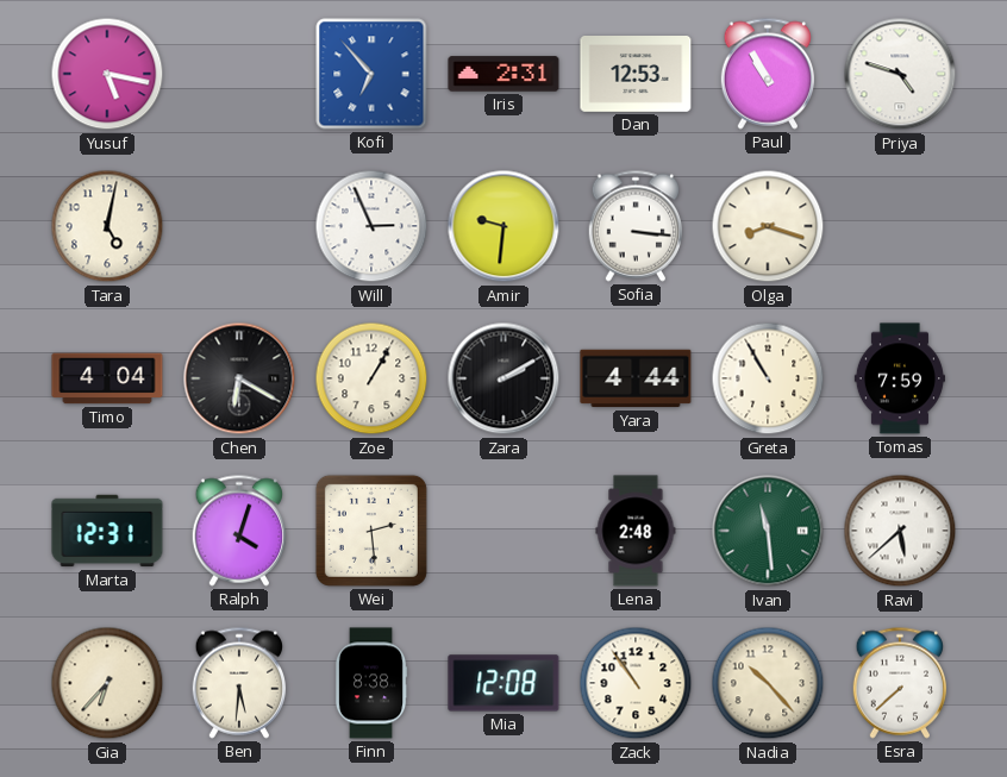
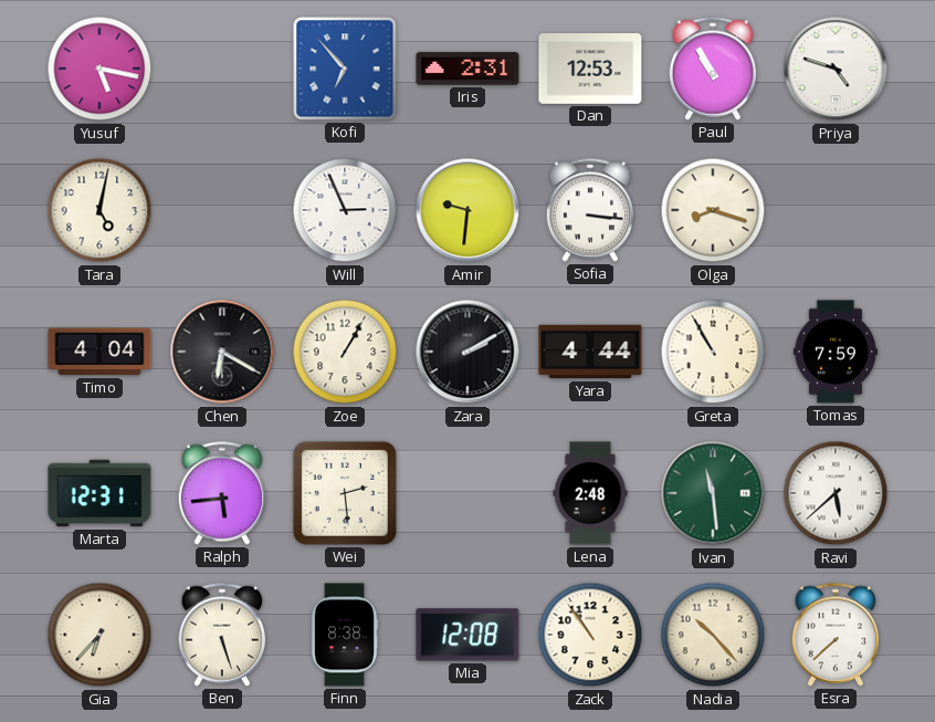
Ralph: 4:03 -> 5:44 (222, 493)
Ben: 5:31 -> 5:27 (222, 635)
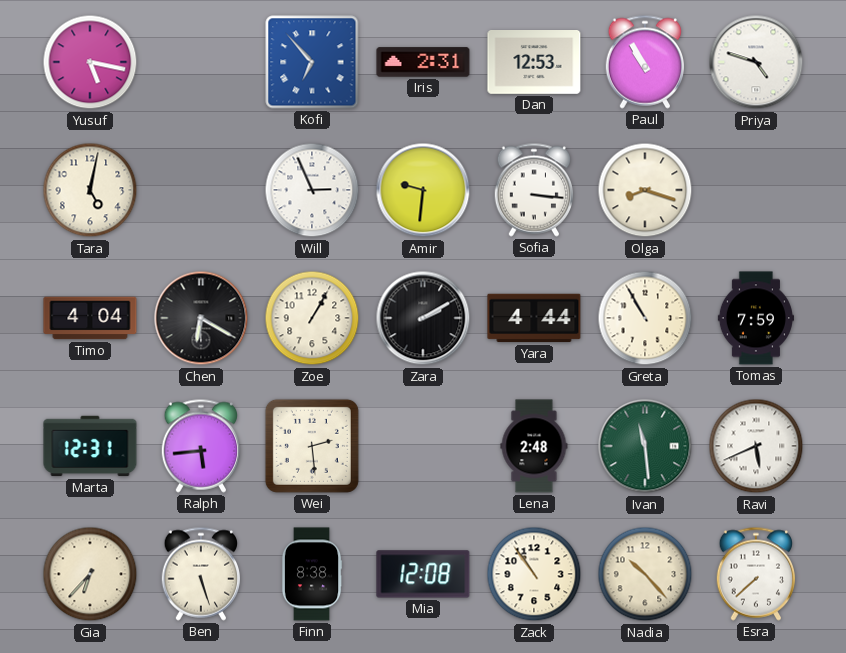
Ravi: 5:38 -> 5:41 (756, 446)
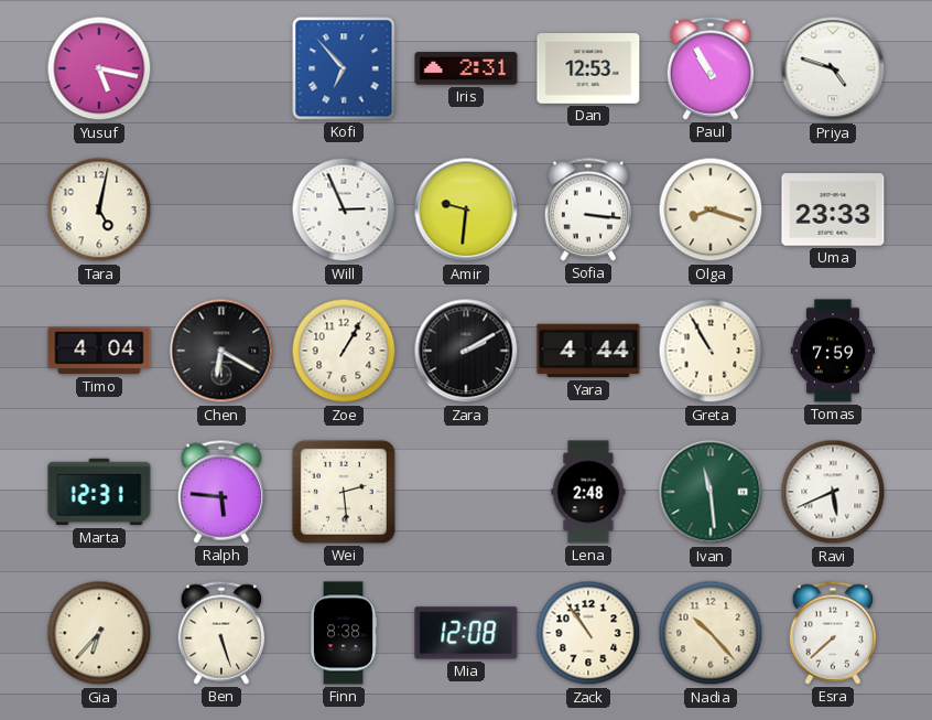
Uma: none -> 23:33 (833, 209)
Ralph: 5:44 -> 5:46 (221, 492)
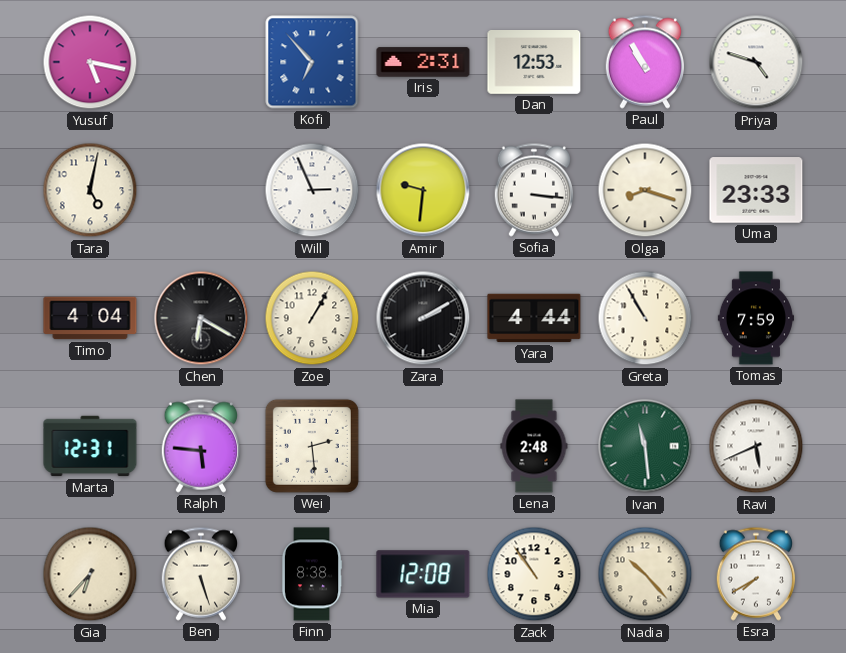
Esra: 7:38 -> 7:40 (756, 574)
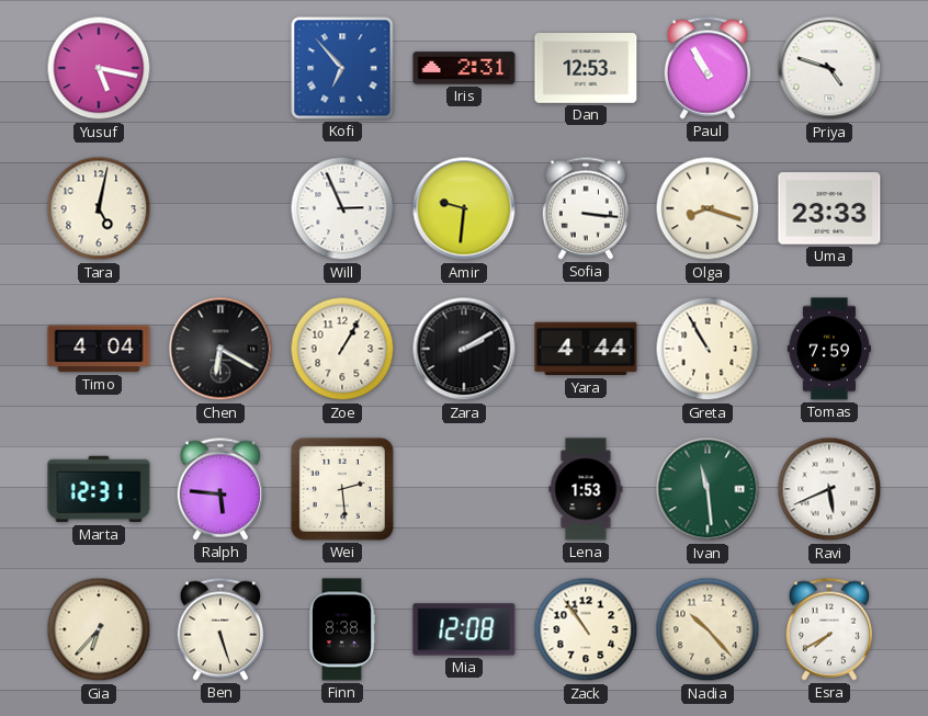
Lena: 2:48 -> 1:53 (586, 489)
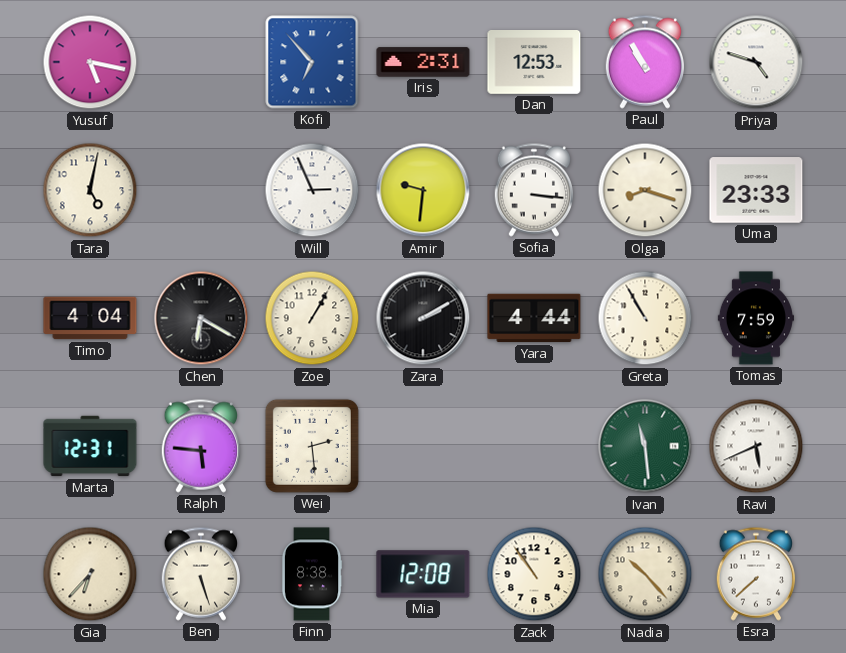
Lena: 1:53 -> none (586, 489)
Esra: 7:40 -> 7:38 (756, 574)
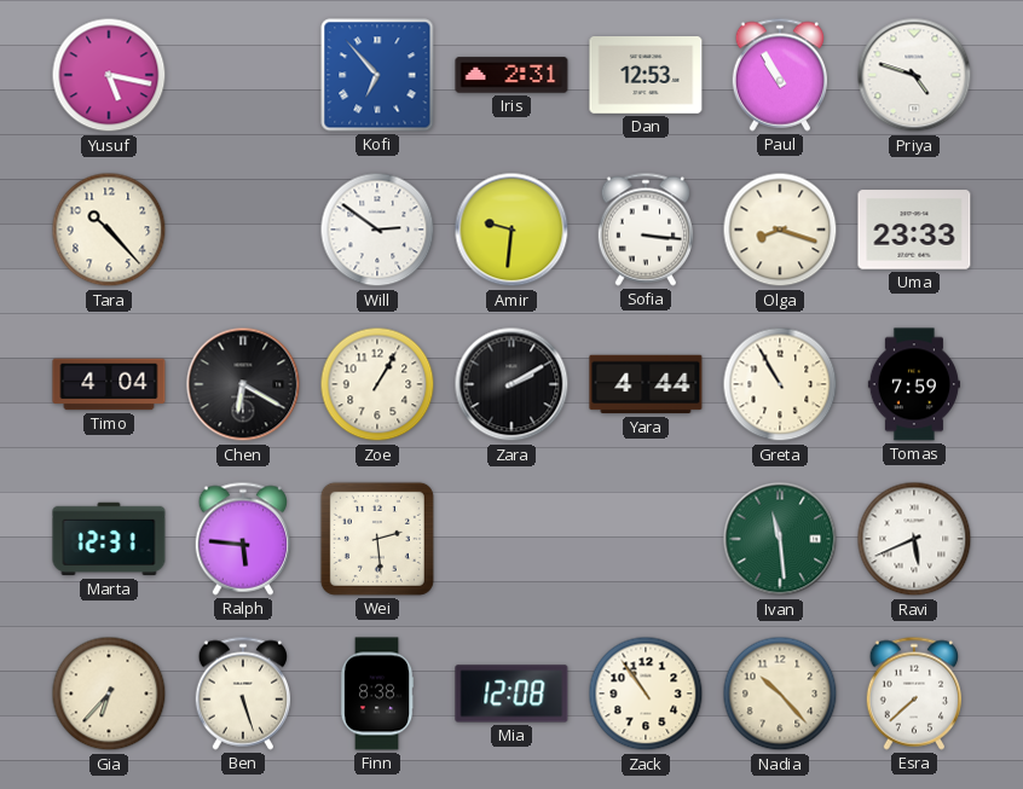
Tara: 5:02 -> 10:23 (109, 230)
Will: 2:56 -> 2:51 (377, 230)
